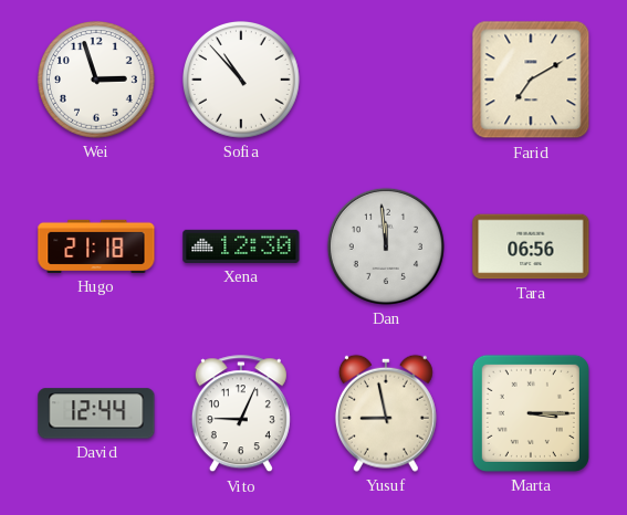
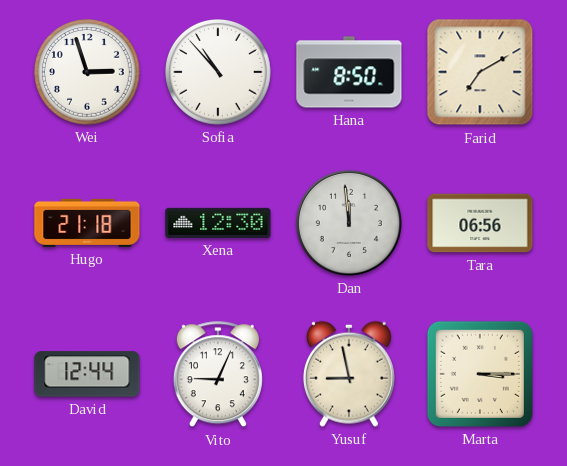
Hana: none -> 8:50 (349, 72)
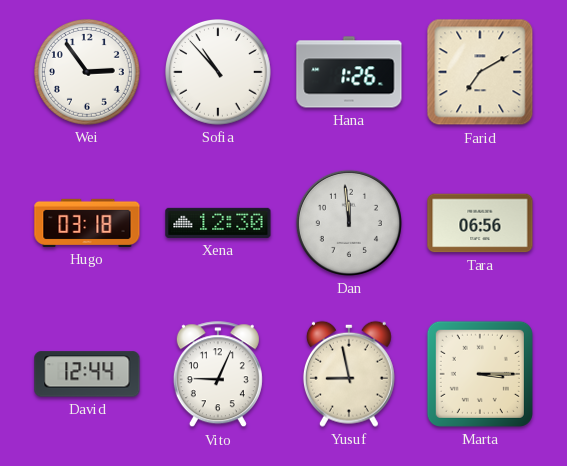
Wei: 2:57 -> 2:54 (88, 73)
Hana: 8:50 -> 1:26 (349, 72)
Hugo: 21:18 -> 03:18 (87, 223)
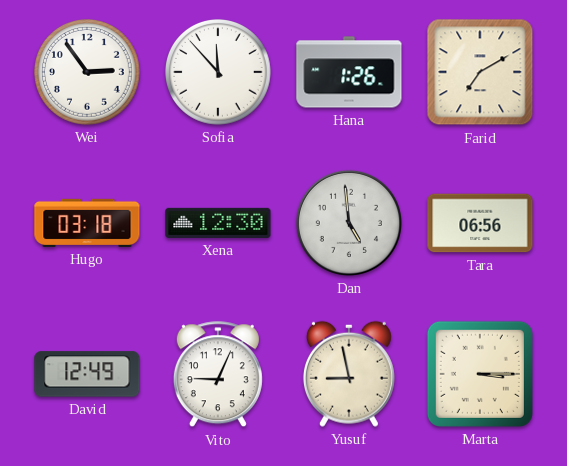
Sofia: 10:53 -> 11:53 (219, 73)
Dan: 11:59 -> 4:59 (349, 223)
David: 12:44 -> 12:49 (87, 374)
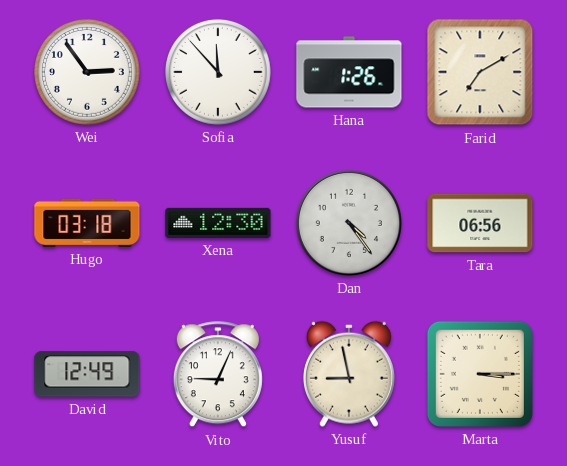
Dan: 4:59 -> 4:24 (349, 223)
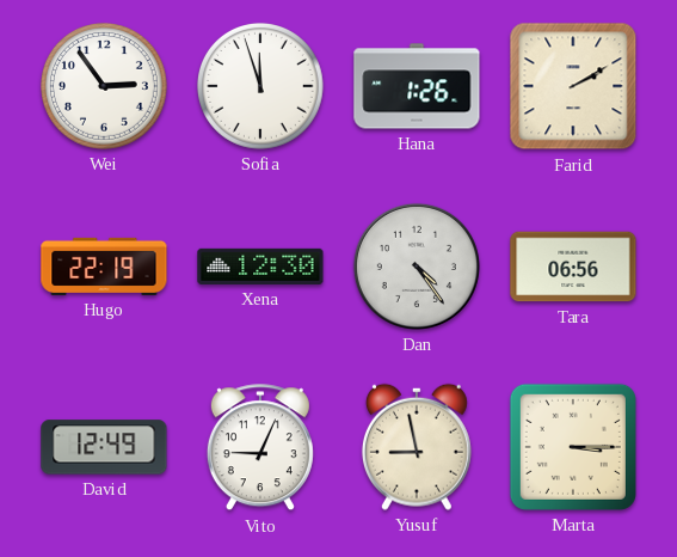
Sofia: 11:53 -> 11:57 (261, 87)
Farid: 7:10 -> 2:10 (573, 86)
Hugo: 03:18 -> 22:19 (104, 267)
